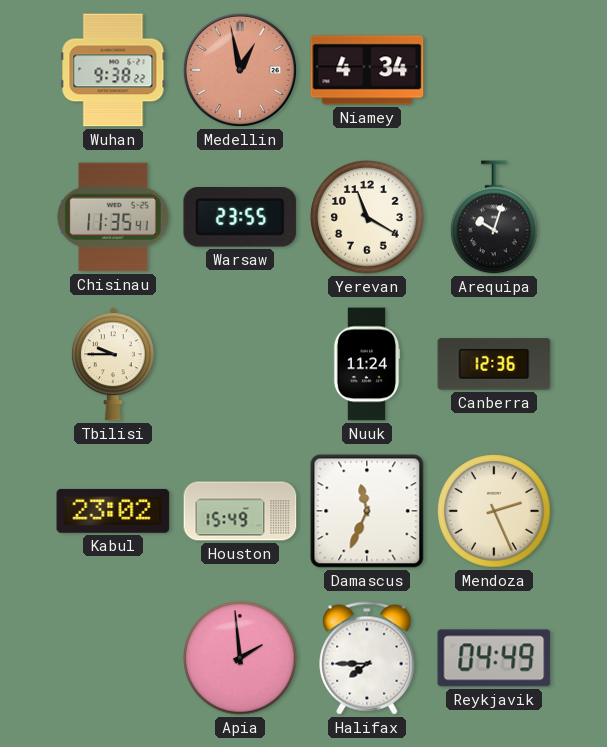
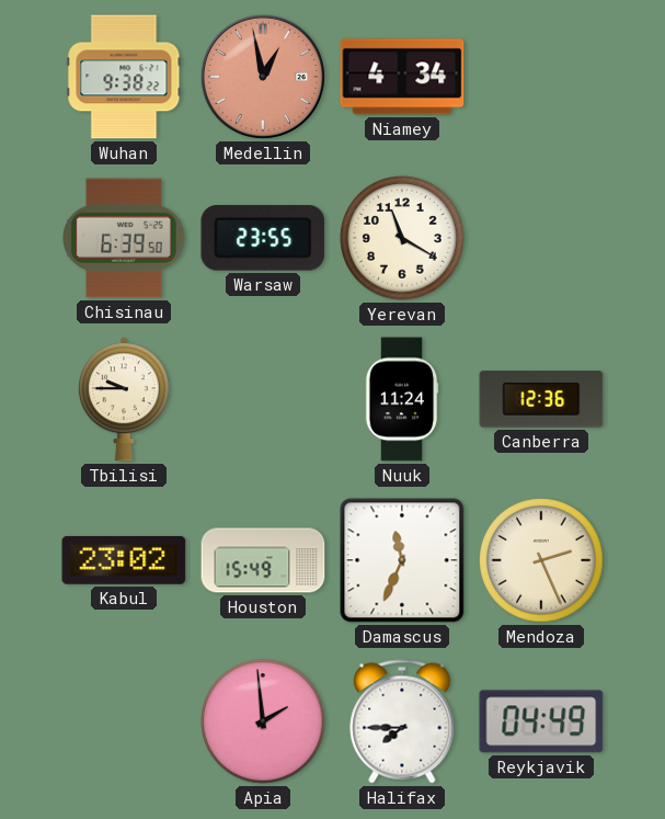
Chisinau: 11:35 -> 6:39 (124, 238)
Arequipa: 10:03 -> none (494, 217)
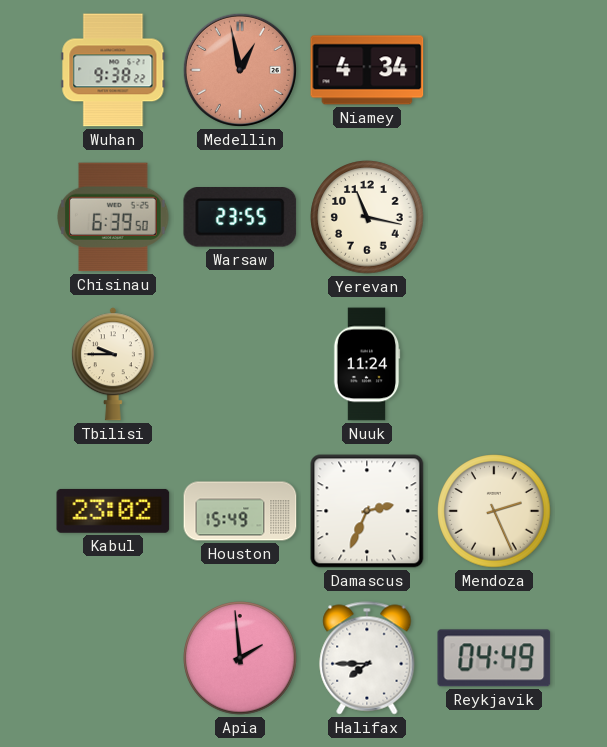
Yerevan: 11:20 -> 11:17 (367, 217)
Canberra: 12:36 -> none (541, 399)
Damascus: 11:34 -> 2:34 (367, 511)
